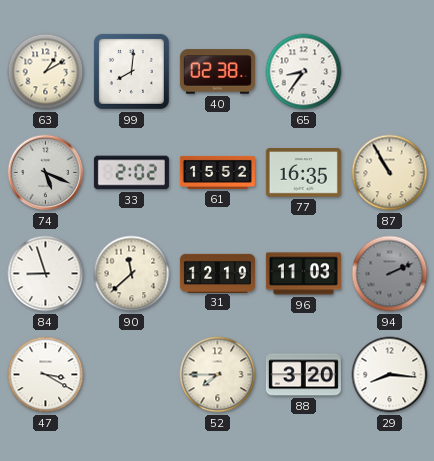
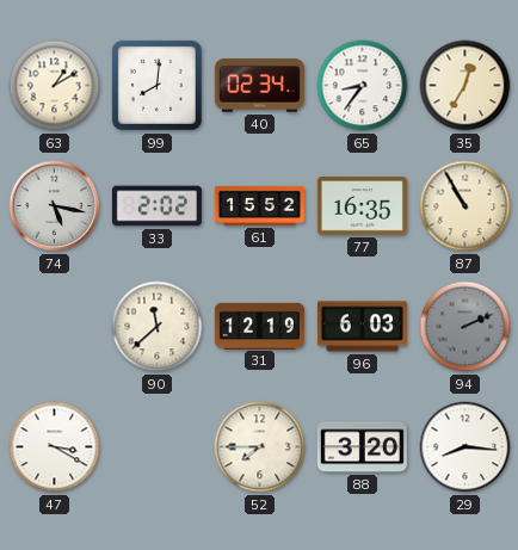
40: 02:38 -> 02:34 (259, 86)
35: none -> 12:35 (465, 86)
74: 5:19 -> 5:17 (55, 206)
84: 8:57 -> none (46, 274)
96: 11:03 -> 6:03 (362, 327)
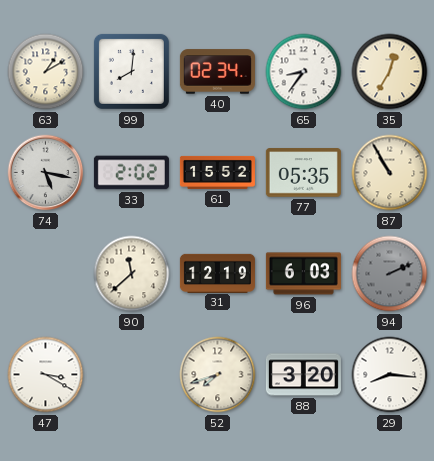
77: 16:35 -> 05:35 (303, 173)
52: 7:45 -> 7:42 (218, 375)
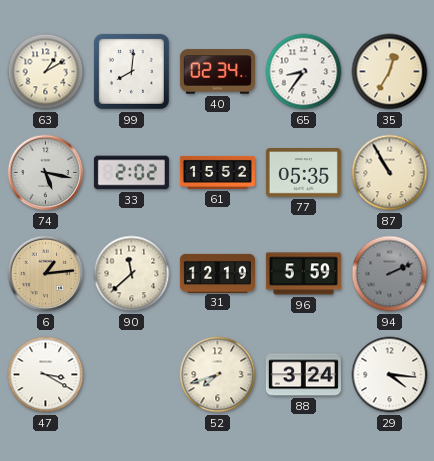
6: none -> 1:14 (46, 274)
96: 6:03 -> 5:59 (303, 274)
88: 3:20 -> 3:24 (303, 375)
29: 8:16 -> 4:16 (390, 375)
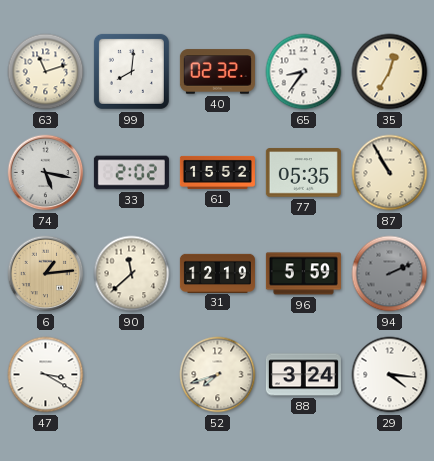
63: 1:10 -> 11:12 (46, 72)
40: 02:34 -> 02:32 (217, 72)
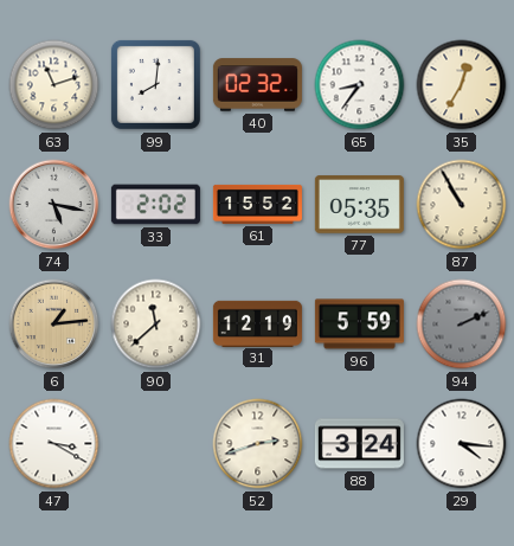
52: 7:42 -> 2:42 (258, 444)
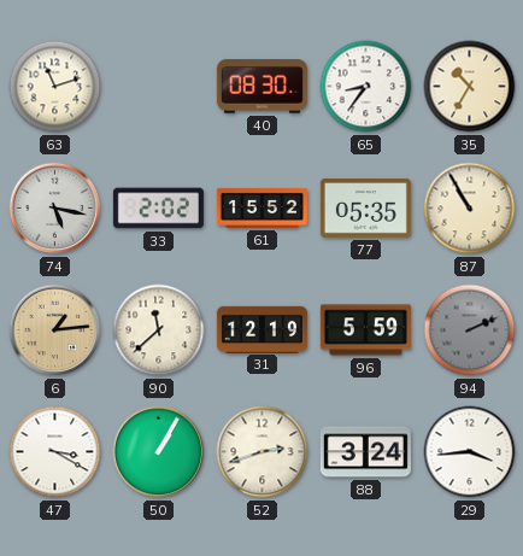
99: 8:01 -> none (155, 84)
40: 02:32 -> 08:30 (261, 87)
35: 12:35 -> 10:35 (470, 87)
50: none -> 1:05 (159, 452)
29: 4:16 -> 3:44 (470, 452)
